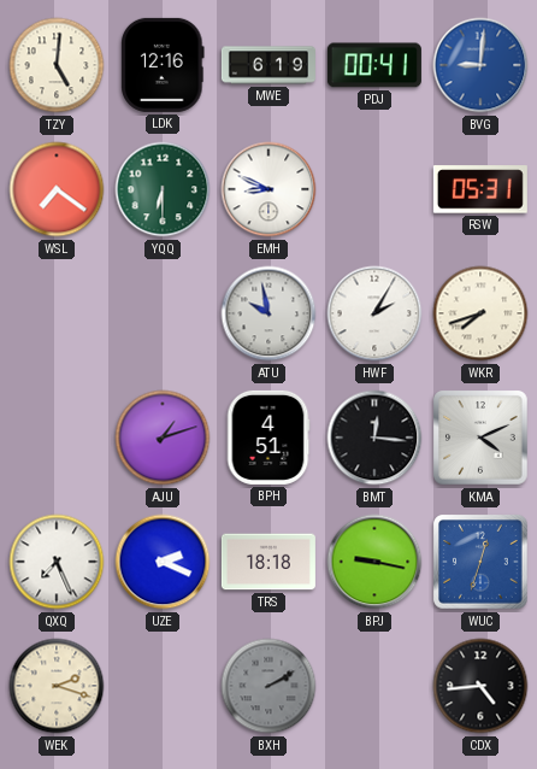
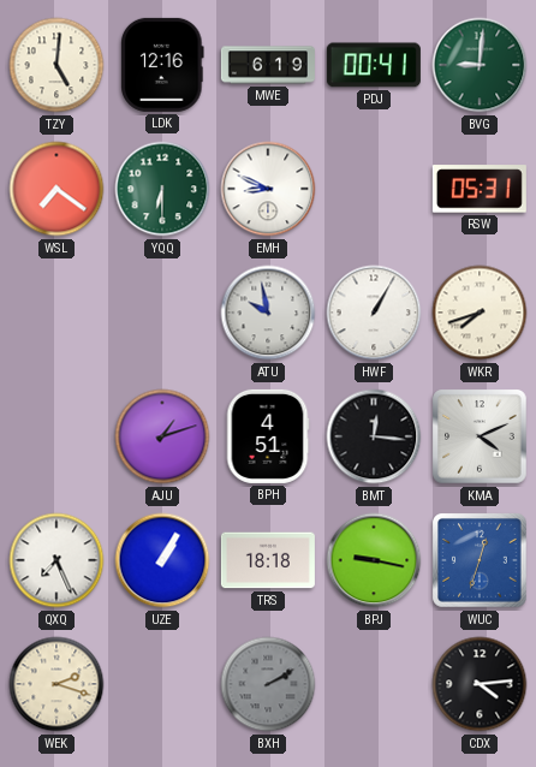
BVG dial: blue -> green (480, 65)
HWF: 2:05 -> 1:05 (374, 313)
UZE: 2:19 -> 1:05 (162, 560)
CDX: 4:44 -> 4:14 (480, 684)
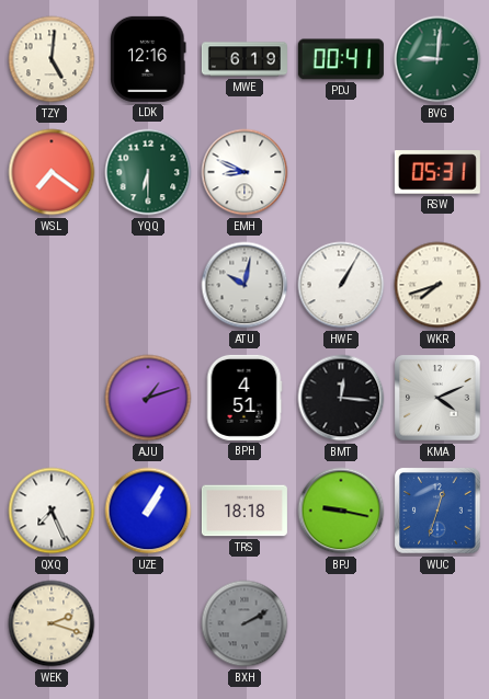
ATU: 9:58 -> 10:02 (244, 285)
CDX: 4:14 -> none (480, 684)
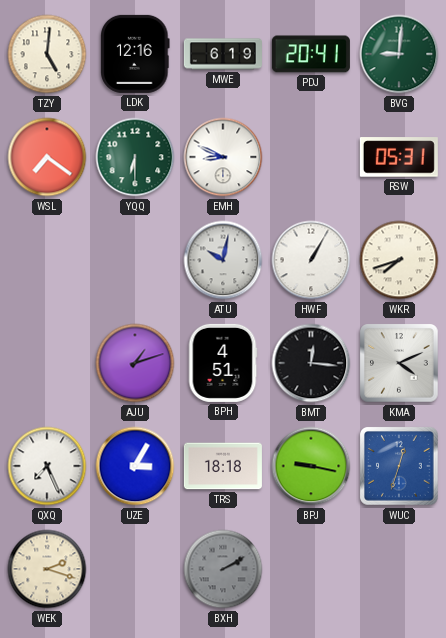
PDJ: 00:41 -> 20:41 (311, 54)
UZE: 1:05 -> 3:05 (135, 466)
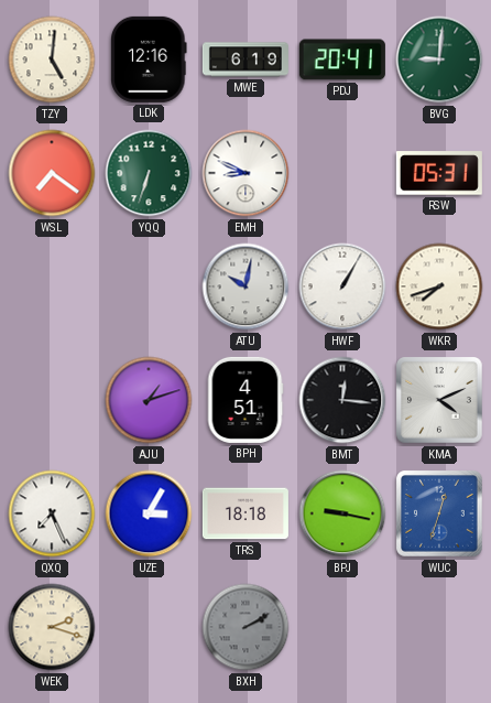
YQQ: 6:30 -> 6:33 (149, 173)
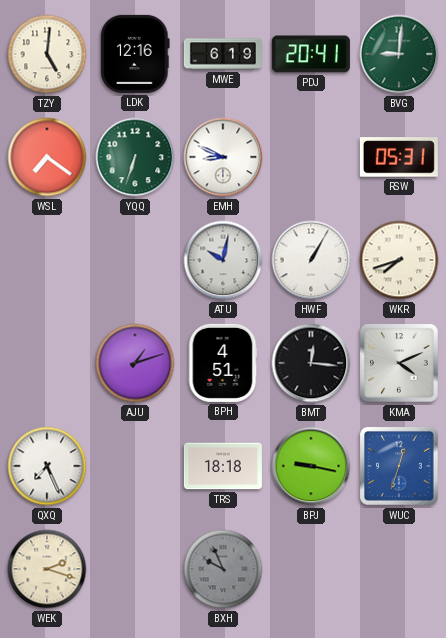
UZE: 3:05 -> none (149, 513)
BXH: 2:10 -> 9:56 (223, 569)
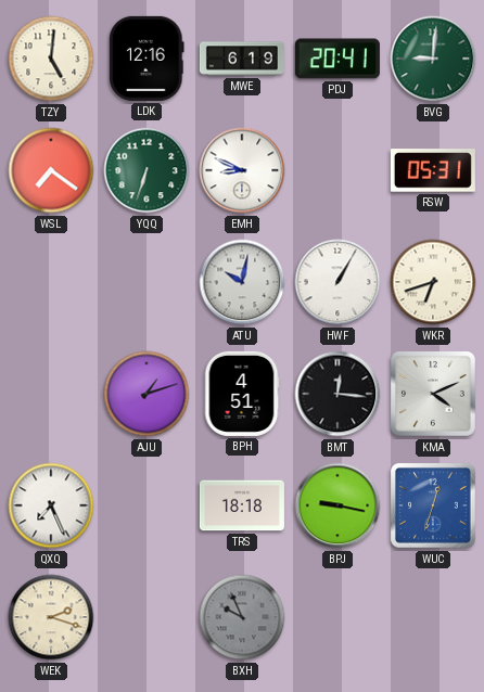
WKR: 7:42 -> 6:42 (433, 282)
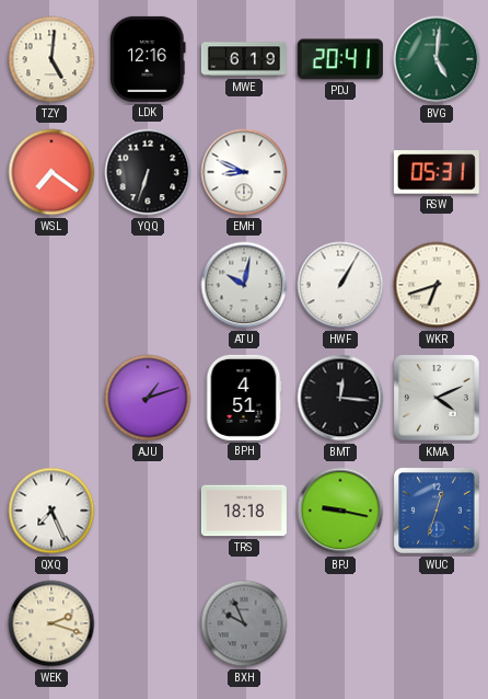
BVG: 9:01 -> 5:01 (437, 59)
YQQ dial: green -> black (148, 172)
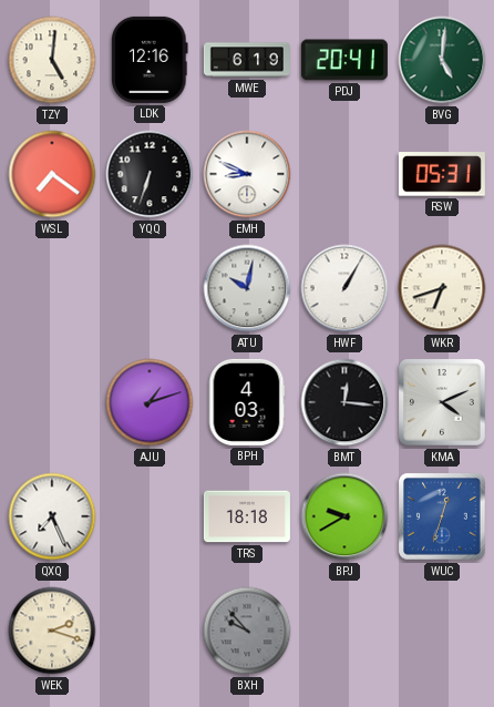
BPH: 4:51 -> 4:03 (247, 402)
BPJ: 9:17 -> 9:40 (344, 516)
BXH: 9:56 -> 9:53 (247, 631)
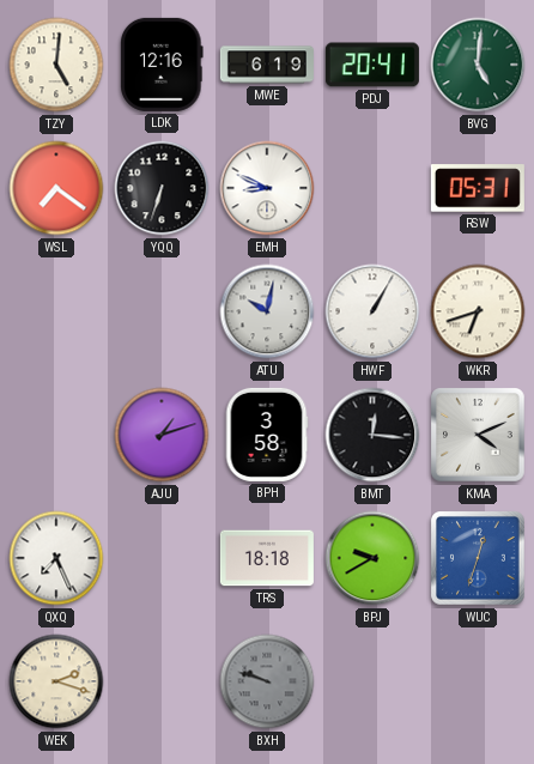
BPH: 4:03 -> 3:58 (267, 435)
BXH: 9:53 -> 9:48 (267, 681)
